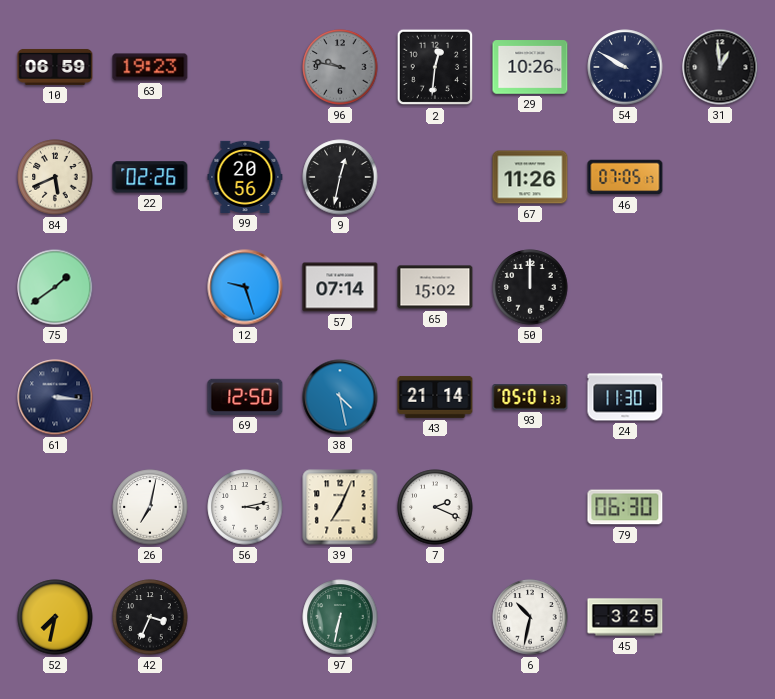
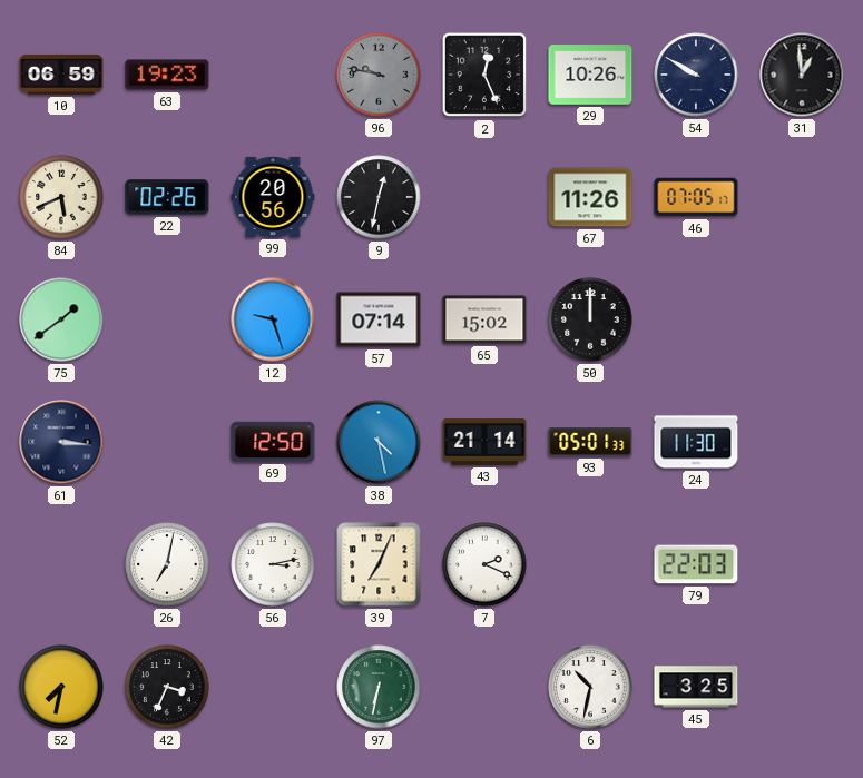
2: 12:31 -> 12:26 (484, 75)
79: 06:30 -> 22:03 (696, 564)
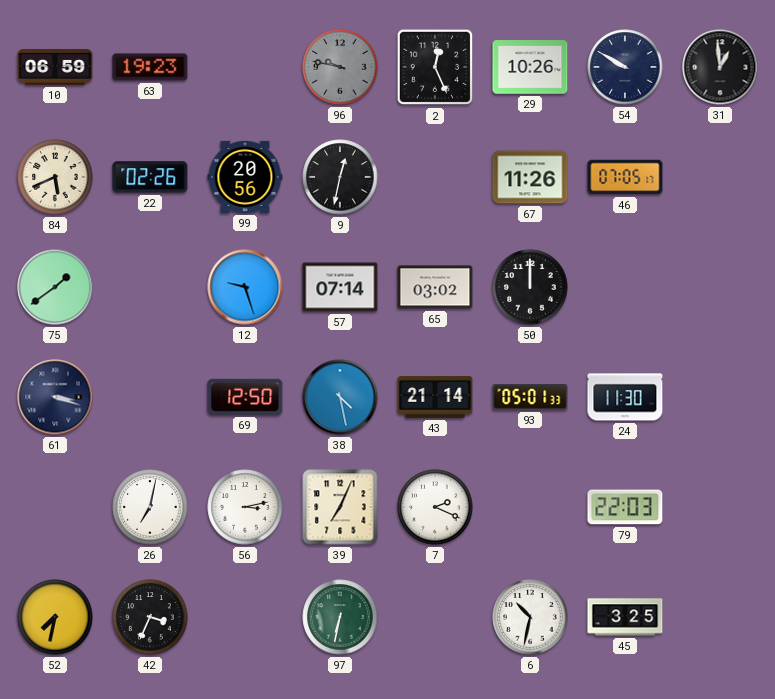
65: 15:02 -> 03:02 (435, 287)
61: 3:16 -> 3:18 (55, 397)
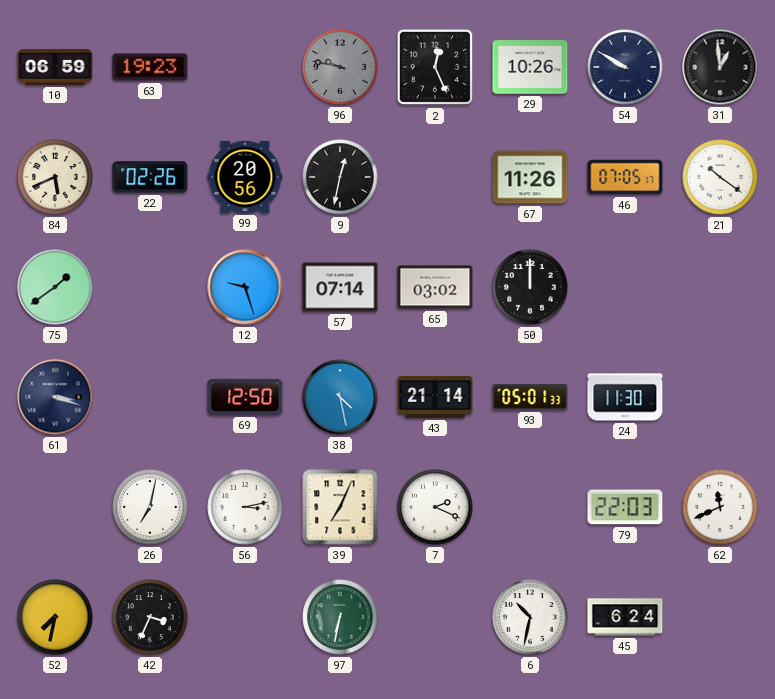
21: none -> 10:21 (720, 177)
62: none -> 11:41 (720, 507)
45: 3:25 -> 6:24 (625, 617)
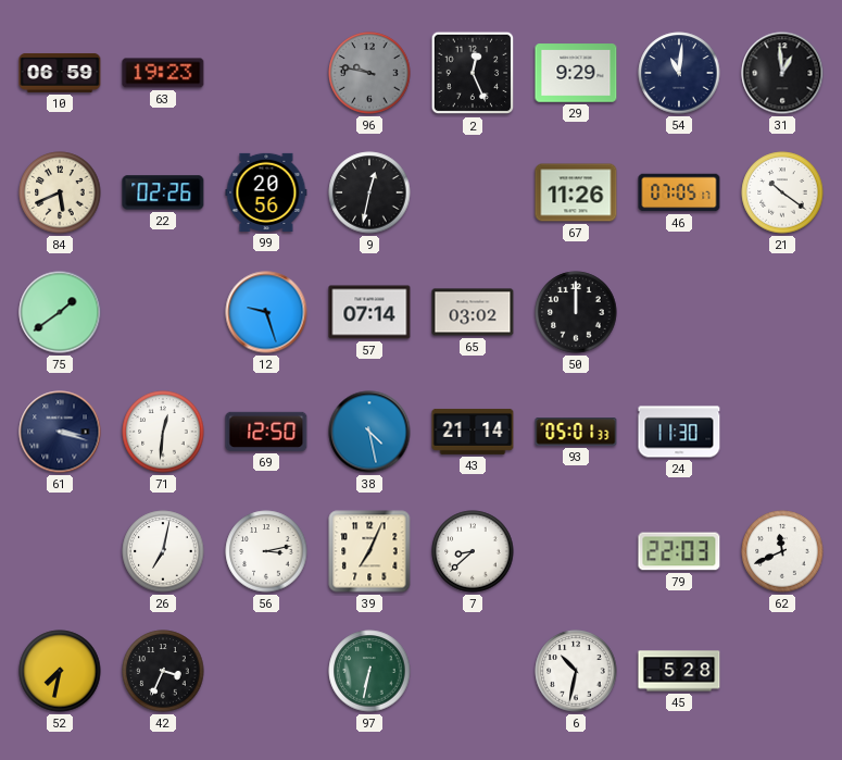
29: 10:26 -> 9:29 (576, 73)
54: 9:50 -> 11:01 (679, 73)
71: none -> 12:31 (163, 432)
7: 2:19 -> 8:38 (473, 551)
45: 6:24 -> 5:28 (679, 671)
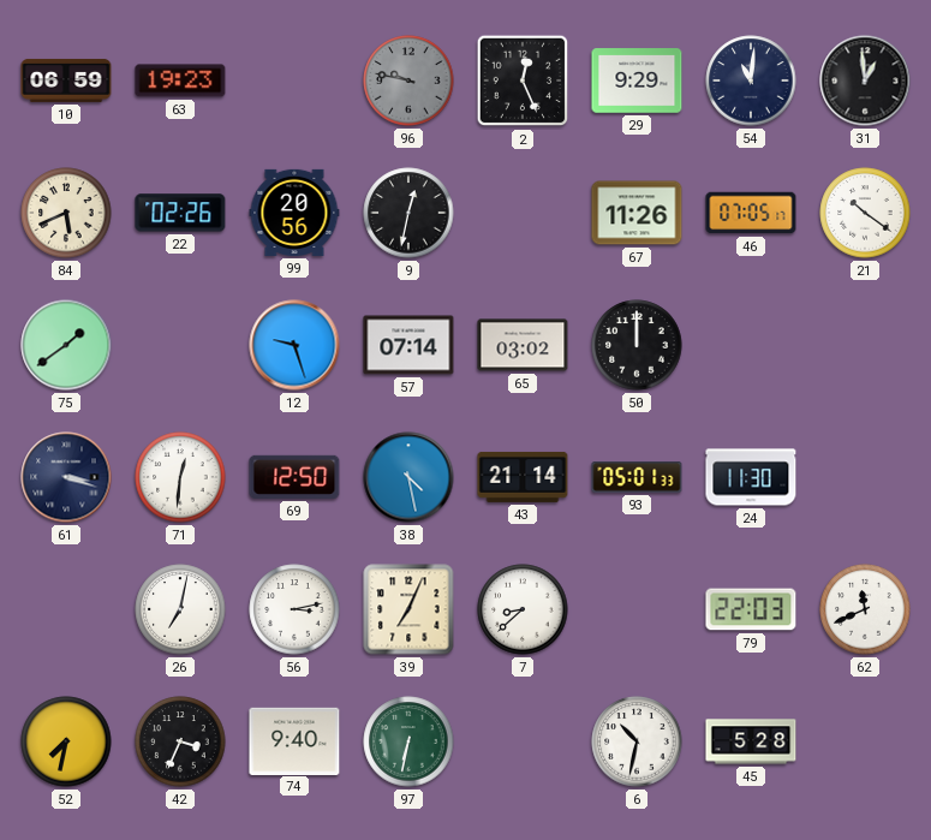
74: none -> 9:40 (294, 740)
